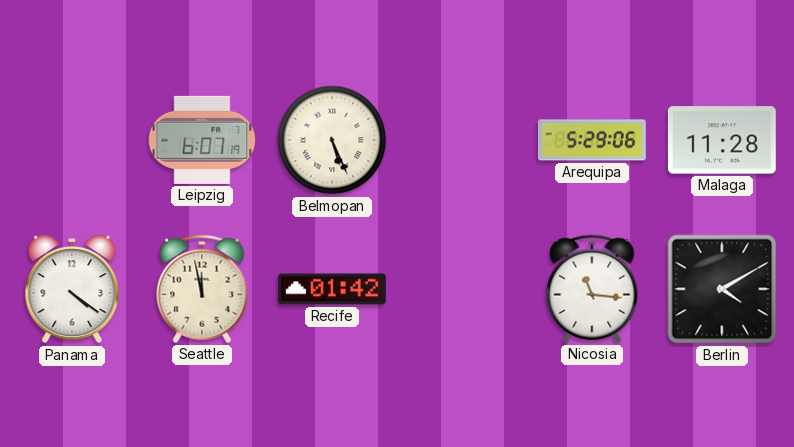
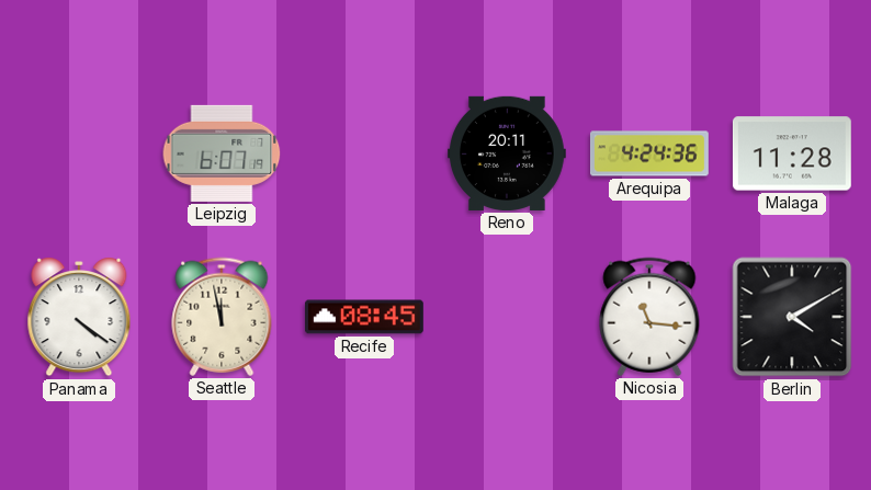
Belmopan: 5:26 -> none (332, 140)
Reno: none -> 20:11 (507, 153)
Arequipa: 5:29 -> 4:24 (651, 153)
Recife: 01:42 -> 08:45 (364, 317)
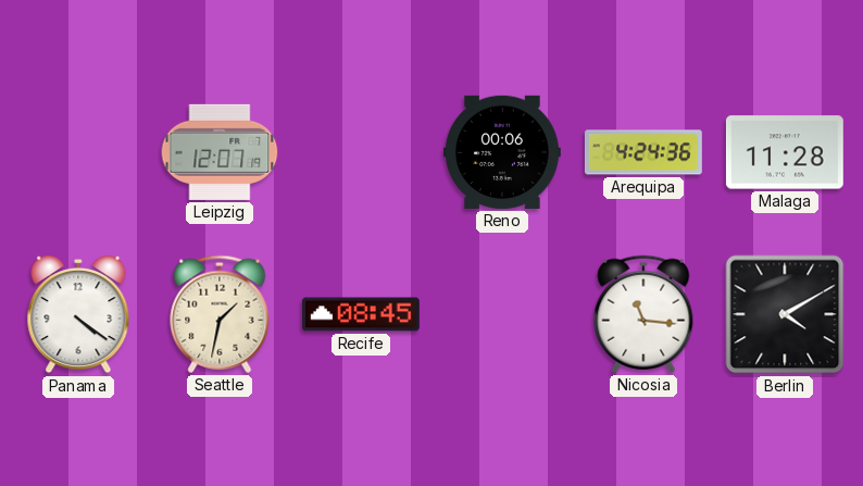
Leipzig: 6:07 -> 12:07 (220, 152)
Reno: 20:11 -> 00:06 (502, 152)
Seattle: 11:58 -> 1:32 (220, 314)
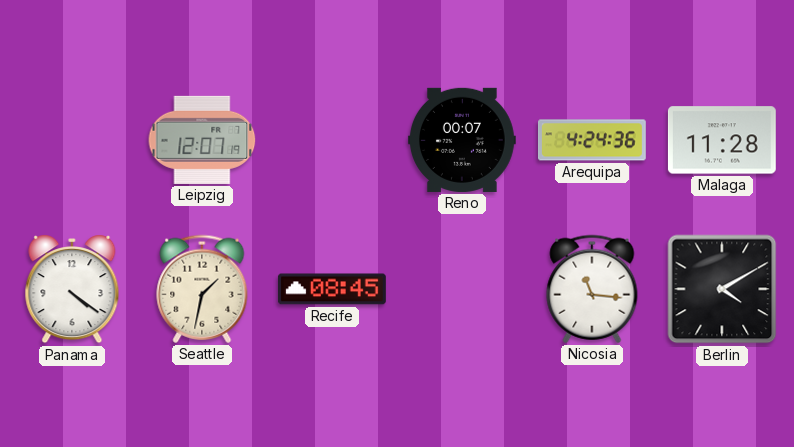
Reno: 00:06 -> 00:07 (462, 140)
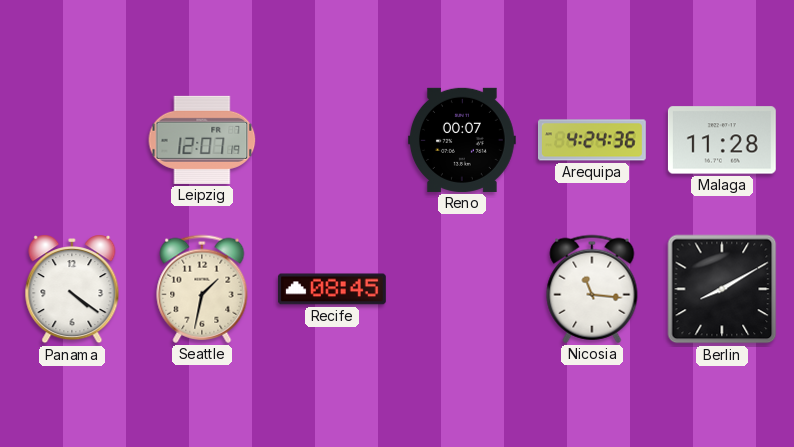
Berlin: 4:10 -> 8:10 (722, 289)
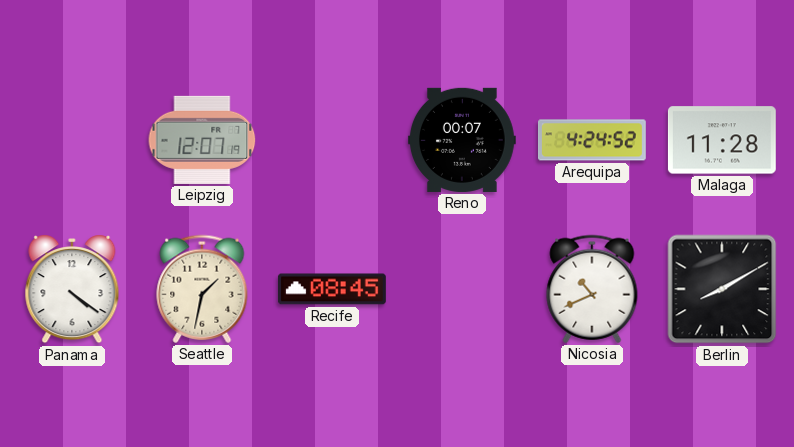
Arequipa: 4:24:36 -> 4:24:52 (593, 140)
Nicosia: 11:16 -> 10:41 (592, 289)
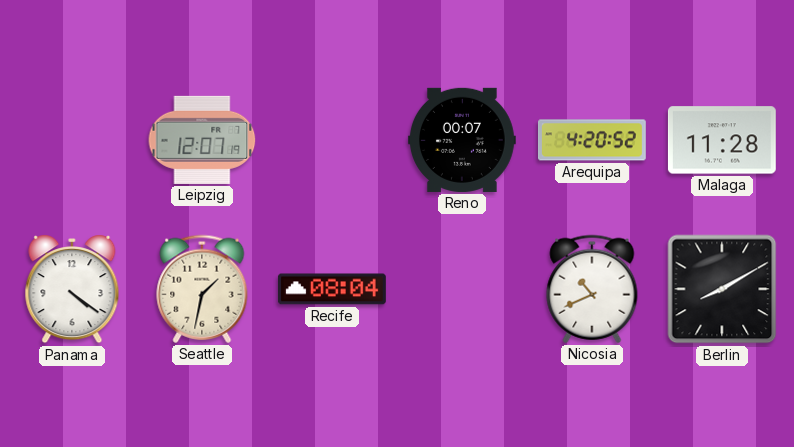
Arequipa: 4:24 -> 4:20 (593, 140)
Recife: 08:45 -> 08:04 (332, 289)
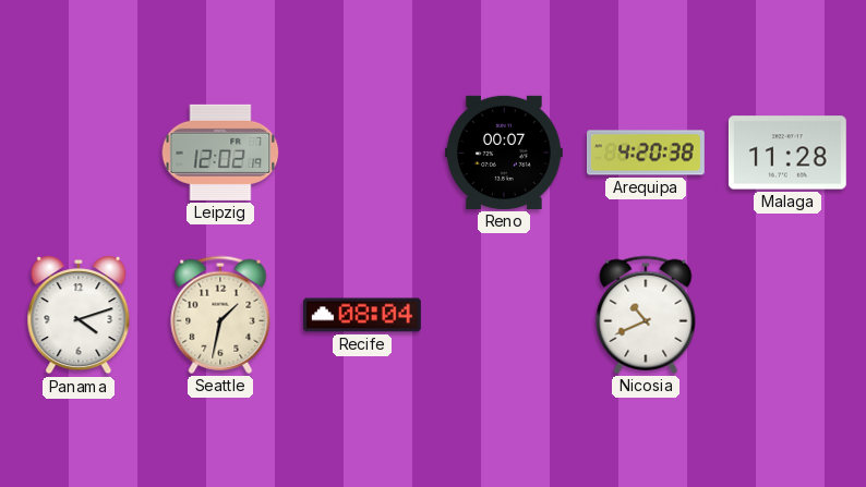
Leipzig: 12:07 -> 12:02 (220, 153)
Arequipa: 4:20:52 -> 4:20:38 (647, 153)
Panama: 4:21 -> 4:12 (79, 315)
Berlin: 8:10 -> none (722, 289)
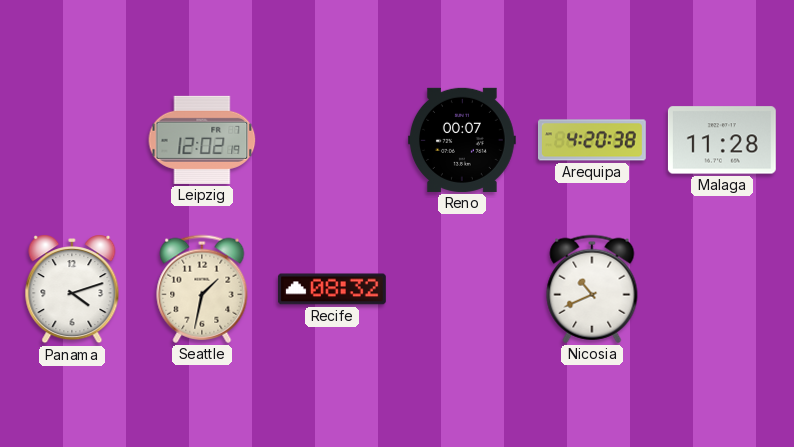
Recife: 08:04 -> 08:32 (332, 289)
